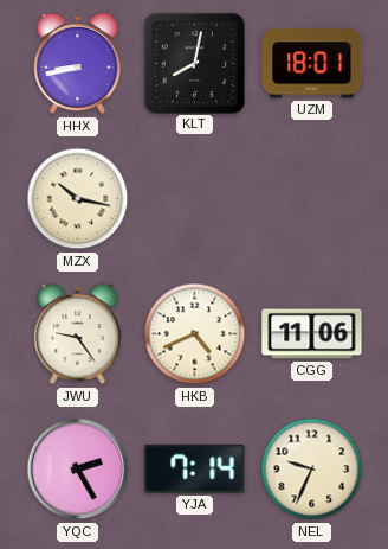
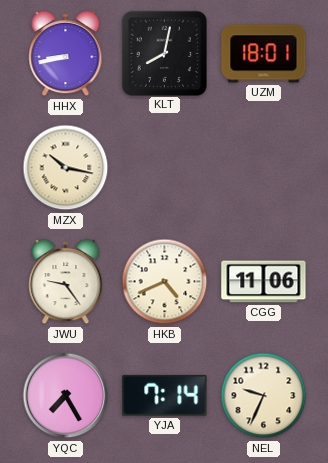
YQC: 2:25 -> 7:25 (66, 396)
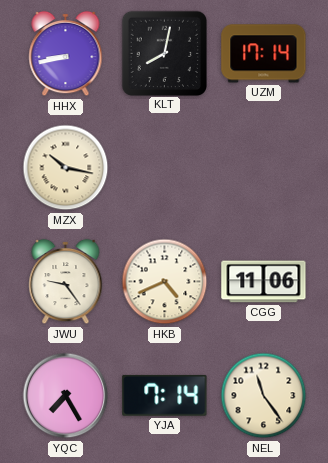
UZM: 18:01 -> 17:14 (264, 54)
NEL: 9:34 -> 11:24 (264, 396)
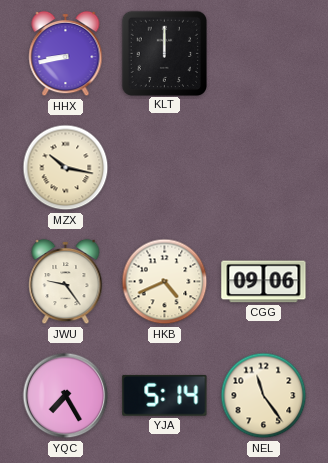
KLT: 8:02 -> 12:00 (164, 53)
UZM: 17:14 -> none (264, 54)
CGG: 11:06 -> 09:06 (264, 282)
YJA: 7:14 -> 5:14 (165, 395)
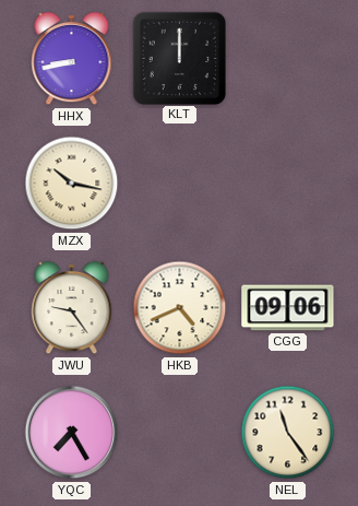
YJA: 5:14 -> none (165, 395)
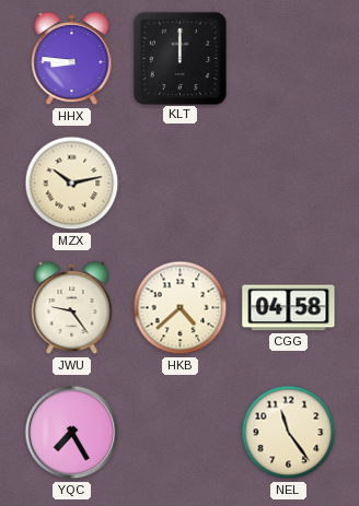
HHX: 8:43 -> 8:46 (72, 59)
MZX: 10:17 -> 10:13 (72, 184)
HKB: 4:41 -> 4:38 (181, 308)
CGG: 09:06 -> 04:58 (289, 308)
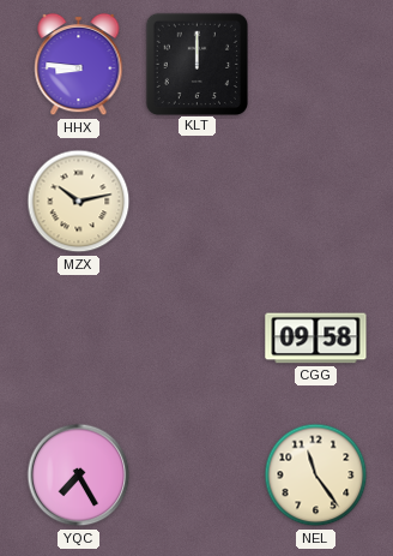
JWU: 9:24 -> none (72, 308)
HKB: 4:38 -> none (181, 308)
CGG: 04:58 -> 09:58 (316, 339)
